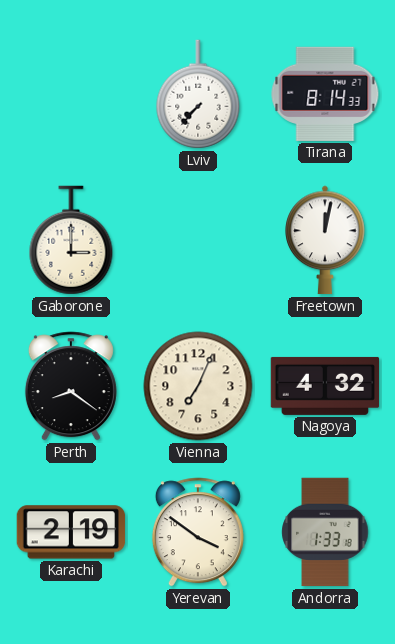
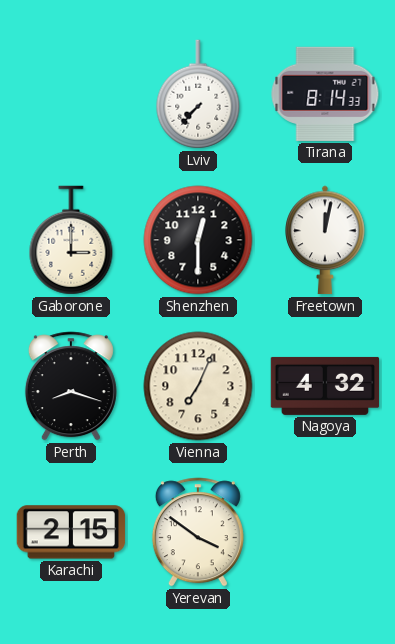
Shenzhen: none -> 12:30 (198, 240)
Perth: 8:21 -> 8:18 (71, 386)
Karachi: 2:19 -> 2:15 (71, 532)
Andorra: 1:33 -> none (325, 532)
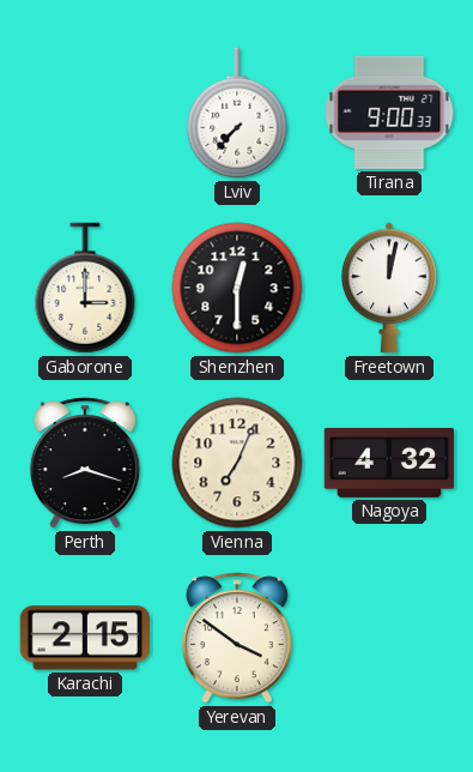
Tirana: 8:14 -> 9:00 (389, 113)
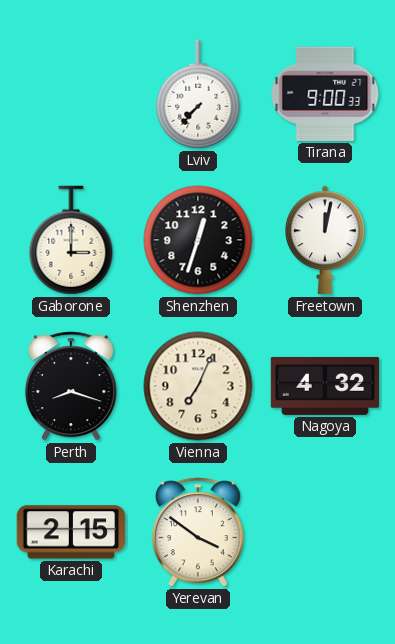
Shenzhen: 12:30 -> 12:33 (198, 240)
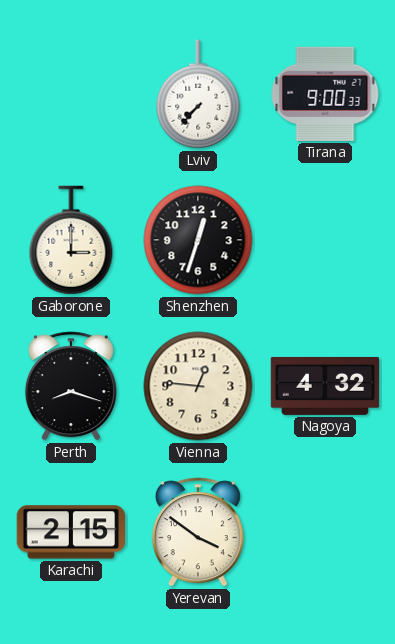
Freetown: 12:02 -> none (325, 240)
Vienna: 7:04 -> 12:46 (198, 386)
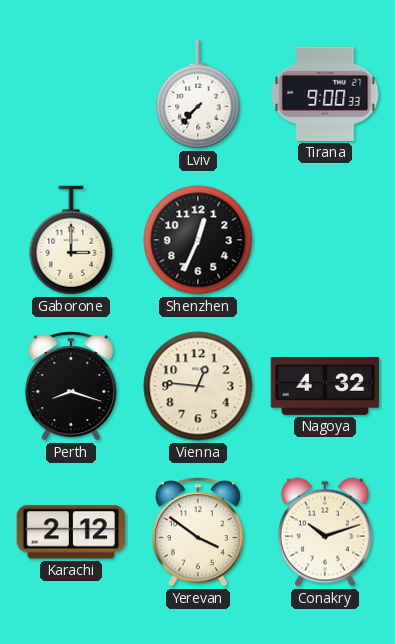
Shenzhen: 12:33 -> 12:34 (198, 240)
Karachi: 2:15 -> 2:12 (71, 532)
Conakry: none -> 10:12 (325, 532)
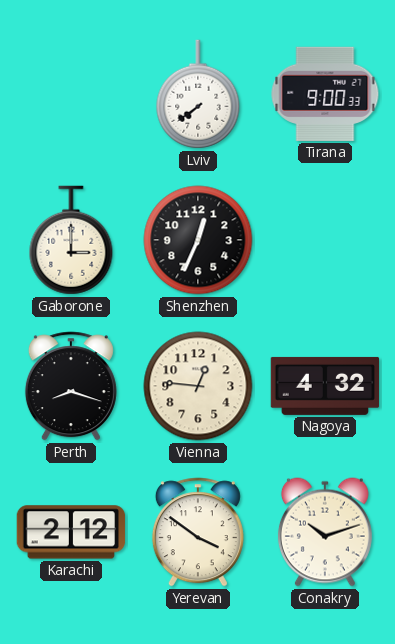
Lviv: 7:37 -> 7:39 (198, 94)
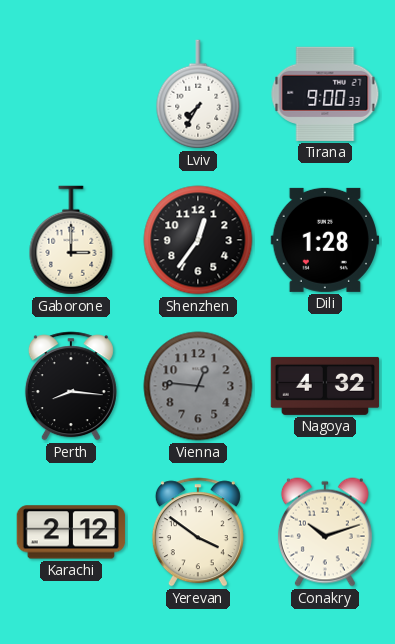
Lviv: 7:39 -> 7:35 (198, 94)
Shenzhen: 12:34 -> 12:36 (198, 240)
Dili: none -> 1:28 (325, 240)
Perth: 8:18 -> 8:16 (71, 386)
Vienna dial: cream -> grey (198, 386)
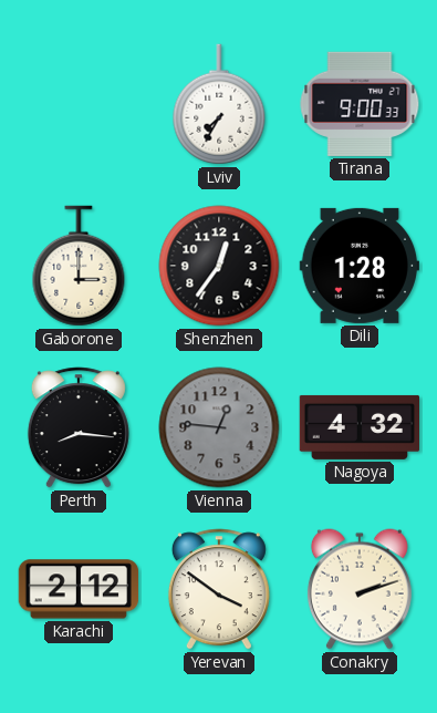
Conakry: 10:12 -> 2:12 (360, 589)
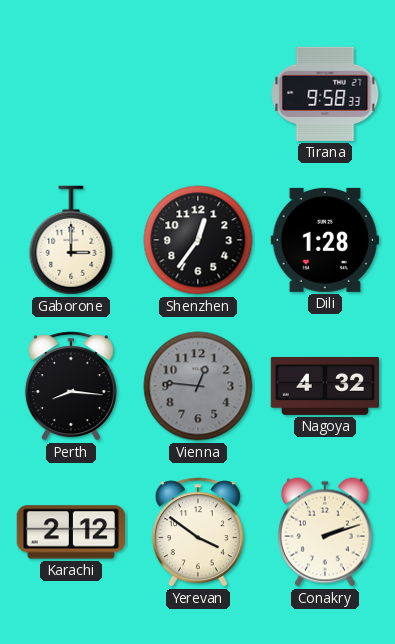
Lviv: 7:35 -> none (219, 104)
Tirana: 9:00 -> 9:58 (325, 94)
